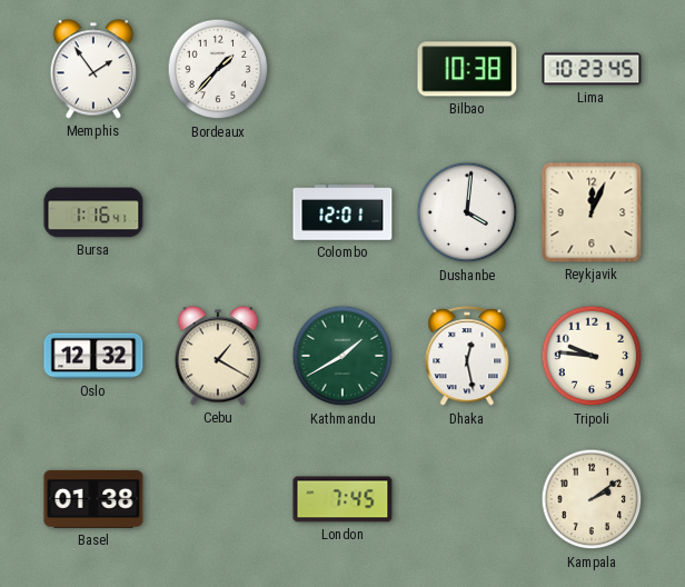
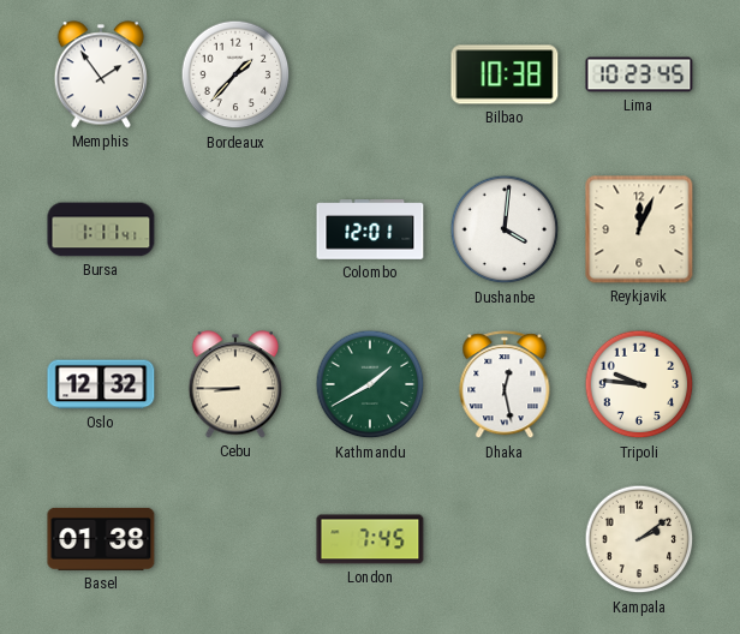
Bursa: 1:16 -> 1:11 (101, 229)
Cebu: 1:20 -> 8:45 (234, 384)
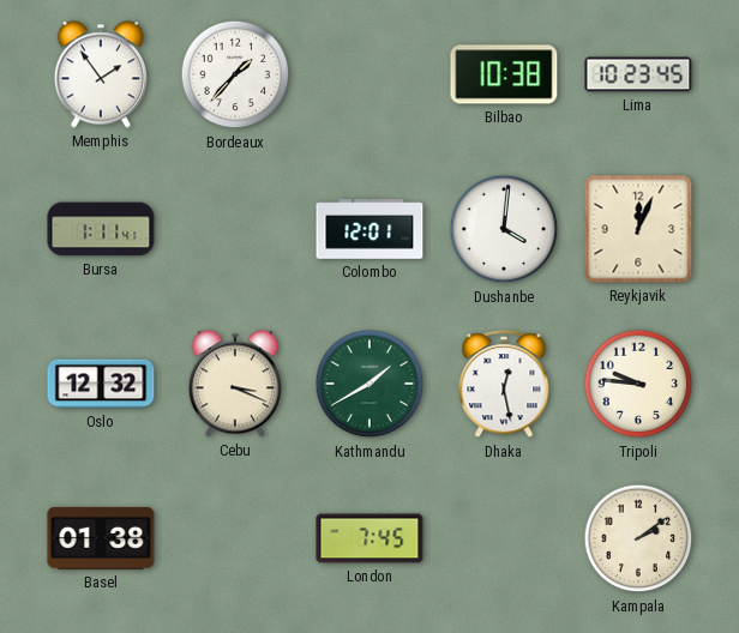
Cebu: 8:45 -> 3:19 (234, 384)
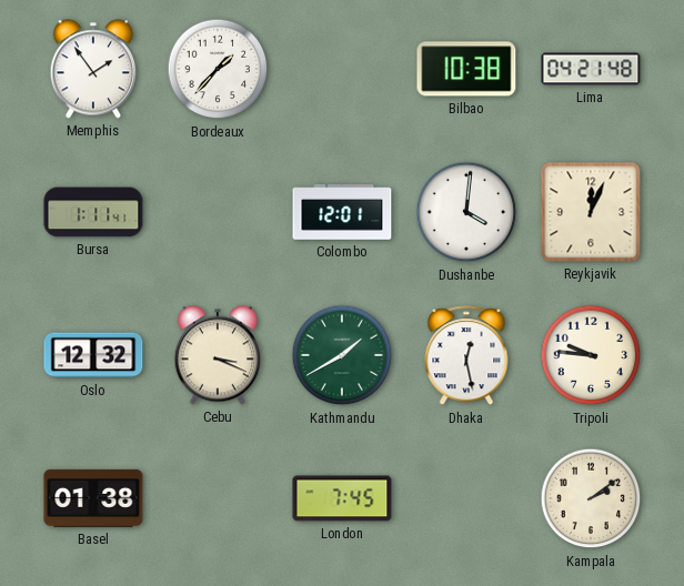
Lima: 10:23 -> 04:21 (591, 69)
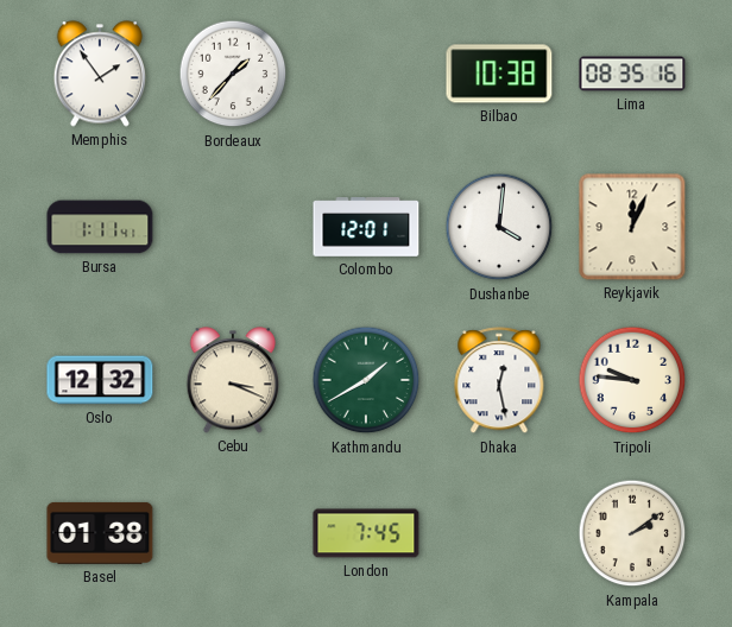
Lima: 04:21 -> 08:35 (632, 74)
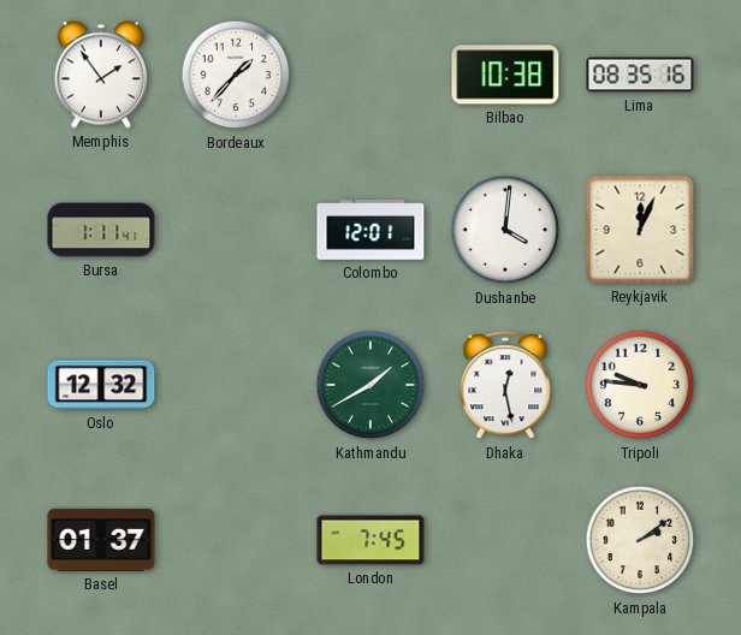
Cebu: 3:19 -> none (232, 380)
Basel: 01:38 -> 01:37 (101, 540)
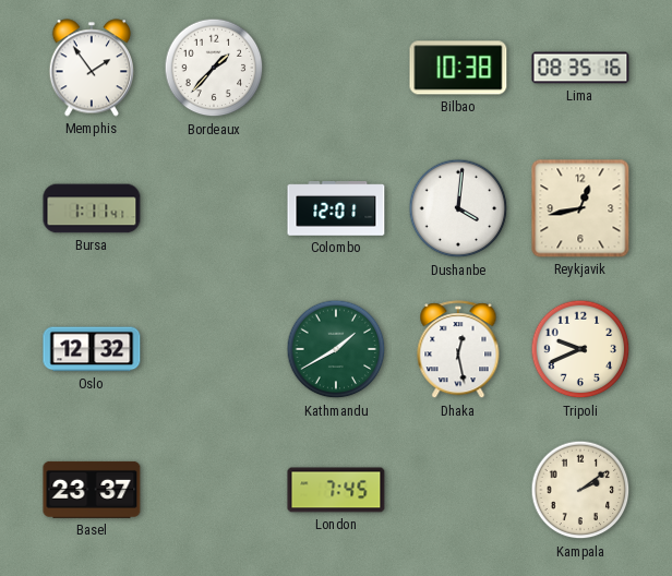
Reykjavik: 12:04 -> 12:43 (580, 208)
Tripoli: 9:46 -> 9:41 (580, 349)
Basel: 01:37 -> 23:37 (92, 490)
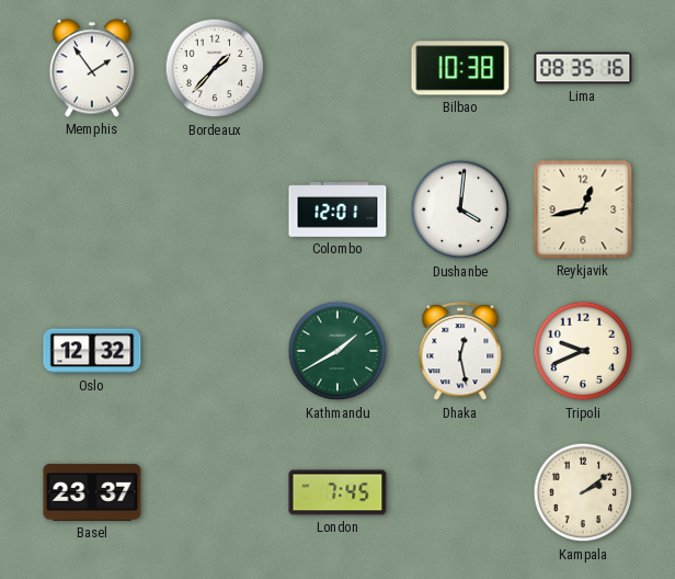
Bursa: 1:11 -> none (92, 208)
